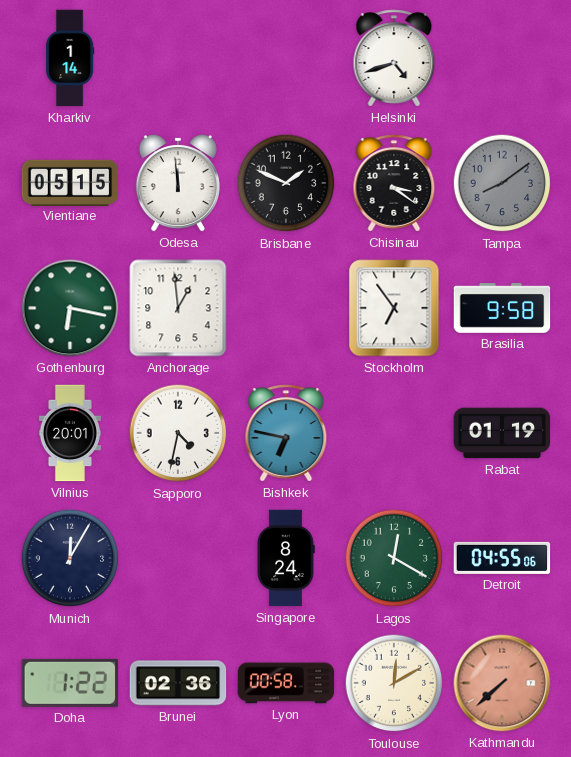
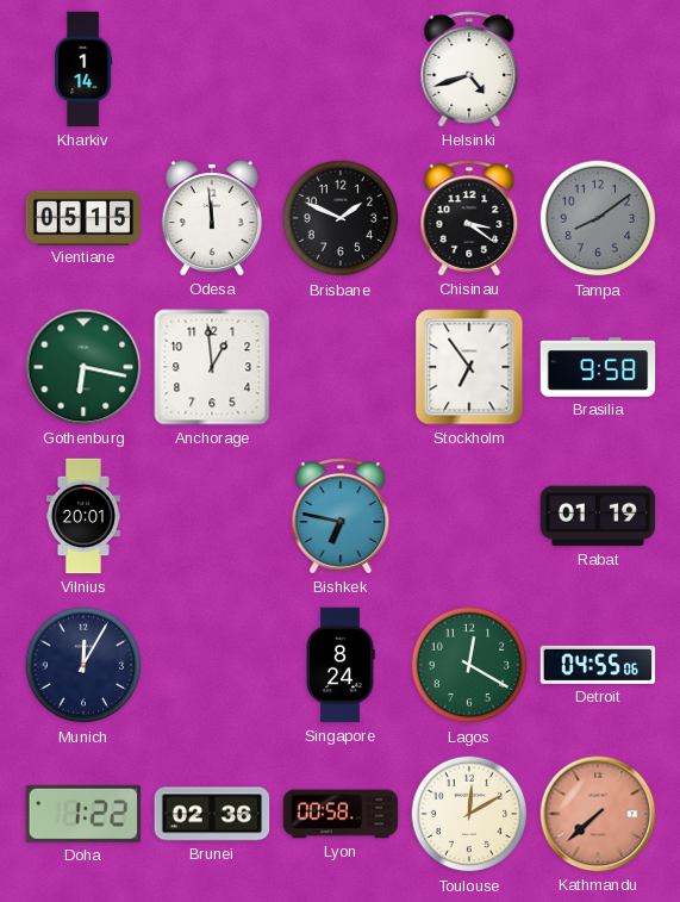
Sapporo: 4:32 -> none (178, 433)
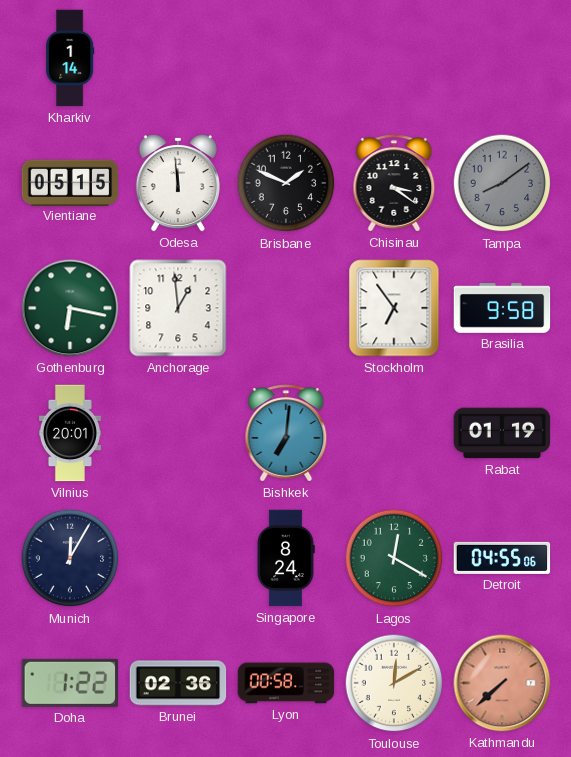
Helsinki: 4:42 -> none (469, 69)
Bishkek: 6:47 -> 7:01 (286, 433)
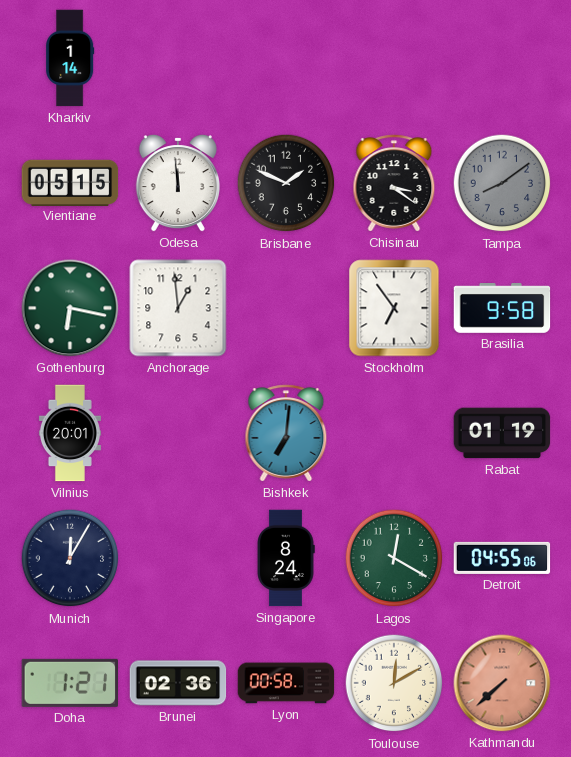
Doha: 1:22 -> 1:21 (69, 683)
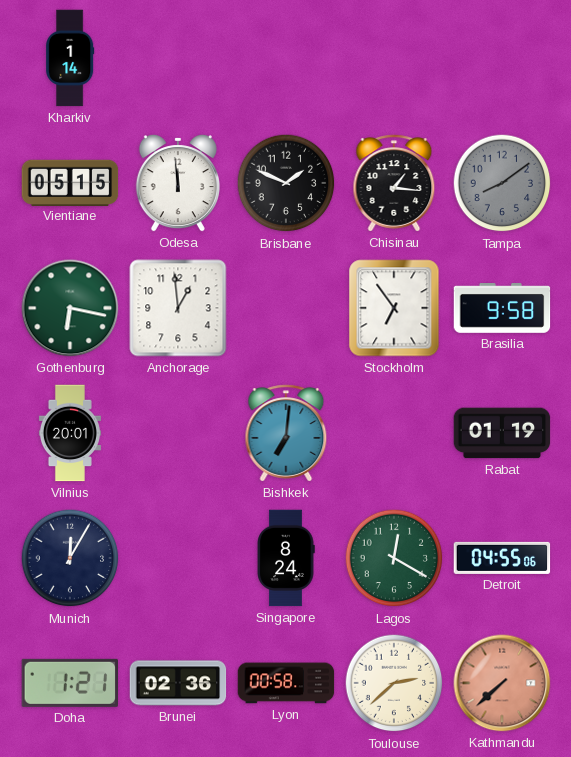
Chisinau: 3:21 -> 1:16 (394, 183)
Toulouse: 12:10 -> 2:38 (394, 683)
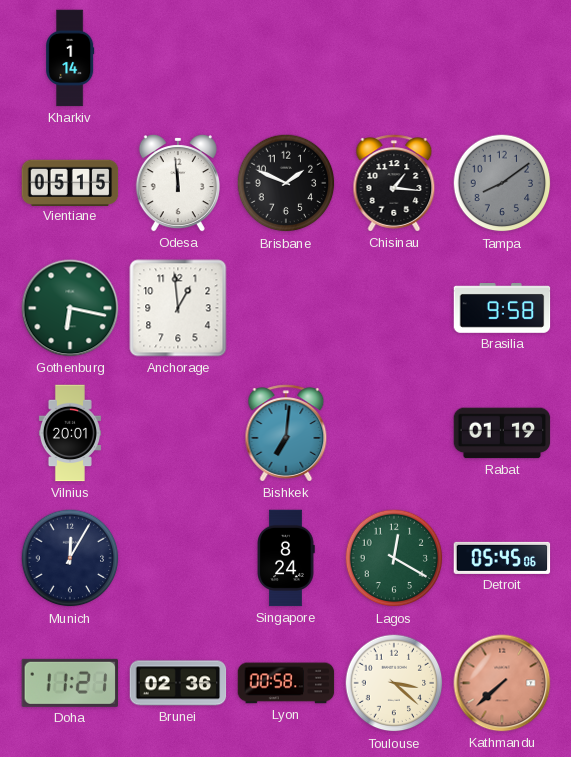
Stockholm: 6:54 -> none (394, 308)
Detroit: 04:55 -> 05:45 (502, 558)
Doha: 1:21 -> 11:21 (69, 683)
Toulouse: 2:38 -> 3:22 (394, 683)
